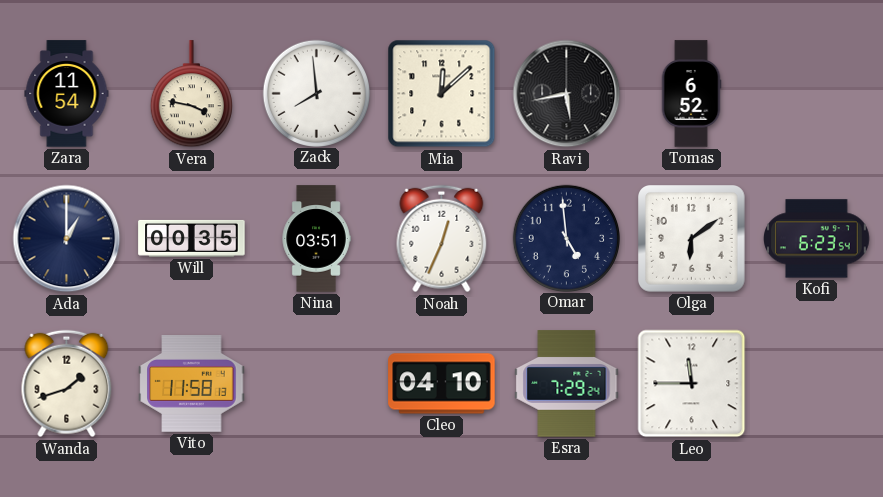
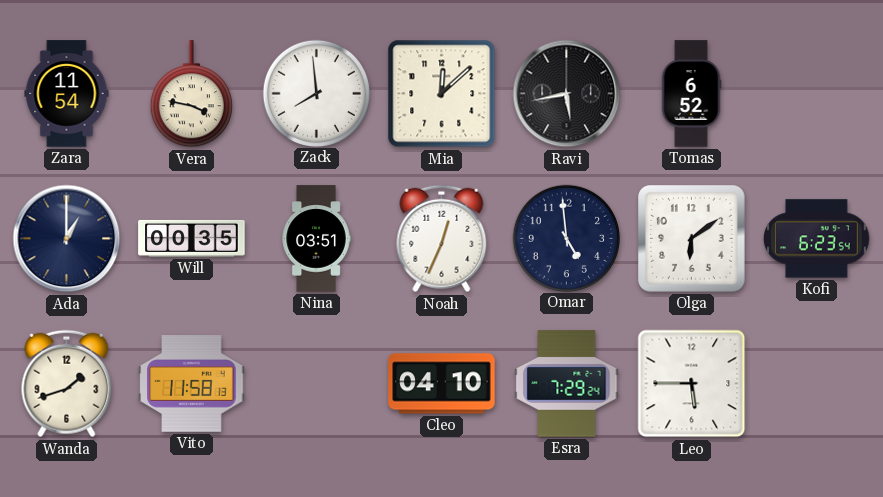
Leo: 11:45 -> 5:45 (692, 384)
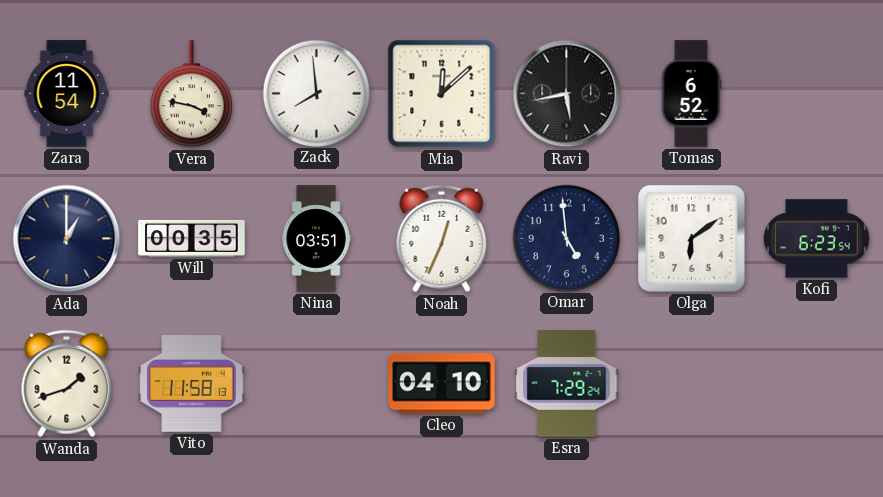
Leo: 5:45 -> none (692, 384)
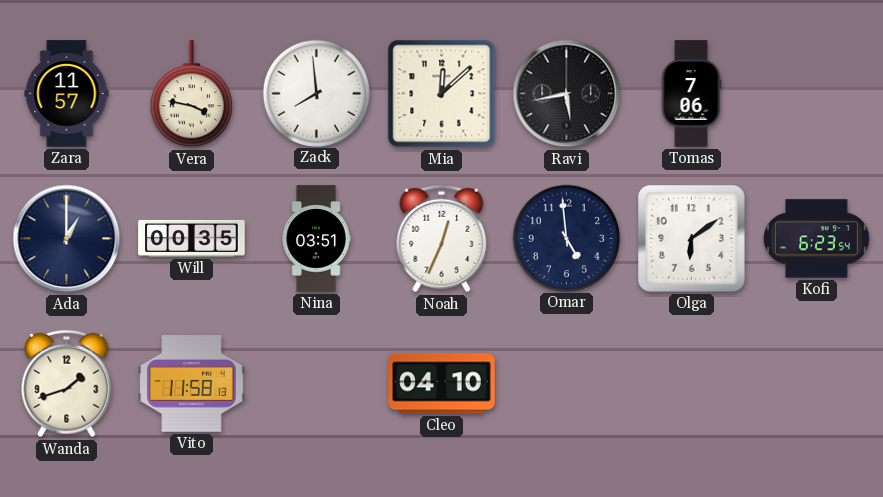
Zara: 11:54 -> 11:57 (67, 94)
Tomas: 6:52 -> 7:06 (691, 94)
Esra: 7:29 -> none (567, 384)
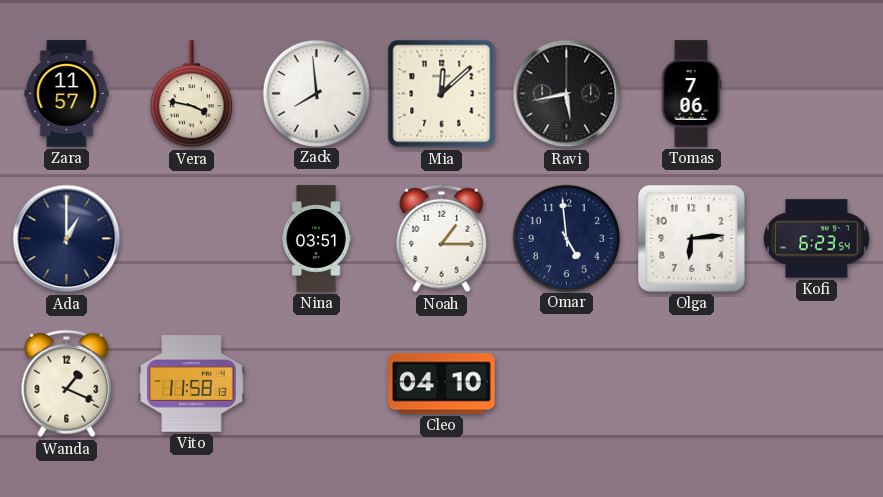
Will: 00:35 -> none (192, 238)
Noah: 12:34 -> 1:15 (442, 239)
Olga: 6:09 -> 6:14 (692, 239)
Wanda: 1:42 -> 1:19 (67, 384)
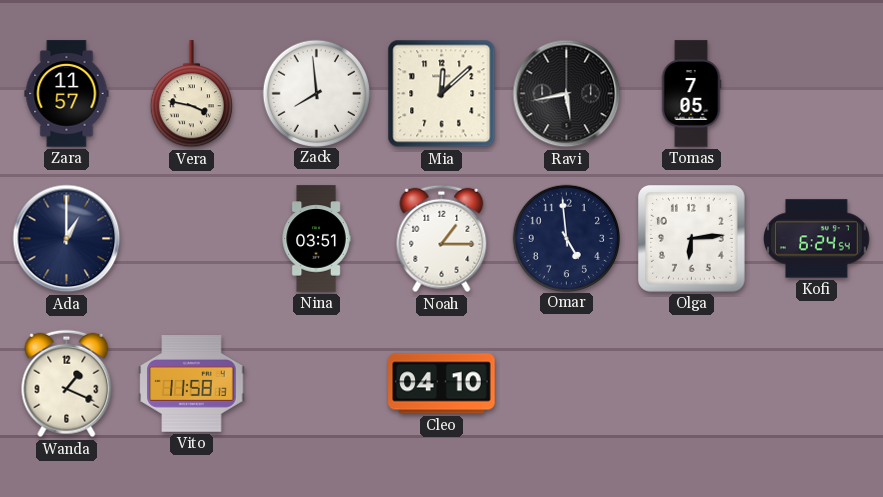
Tomas: 7:06 -> 7:05 (691, 94)
Kofi: 6:23 -> 6:24 (817, 239)
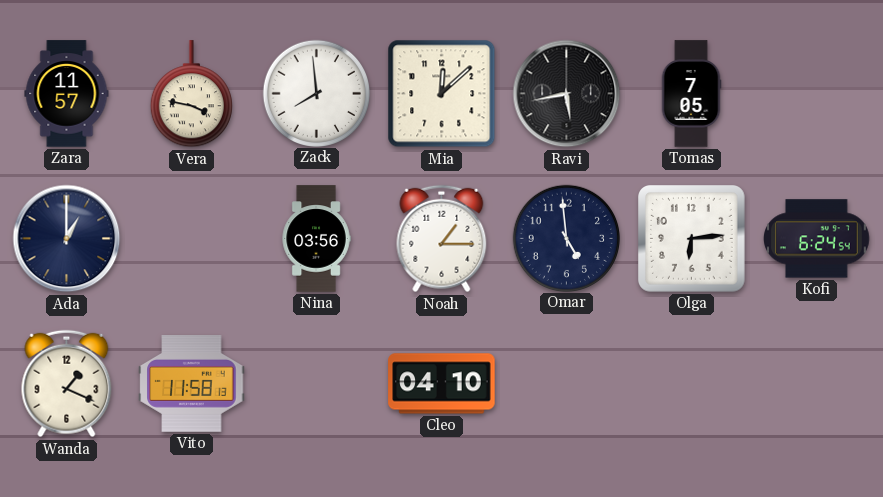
Nina: 03:51 -> 03:56 (316, 239)
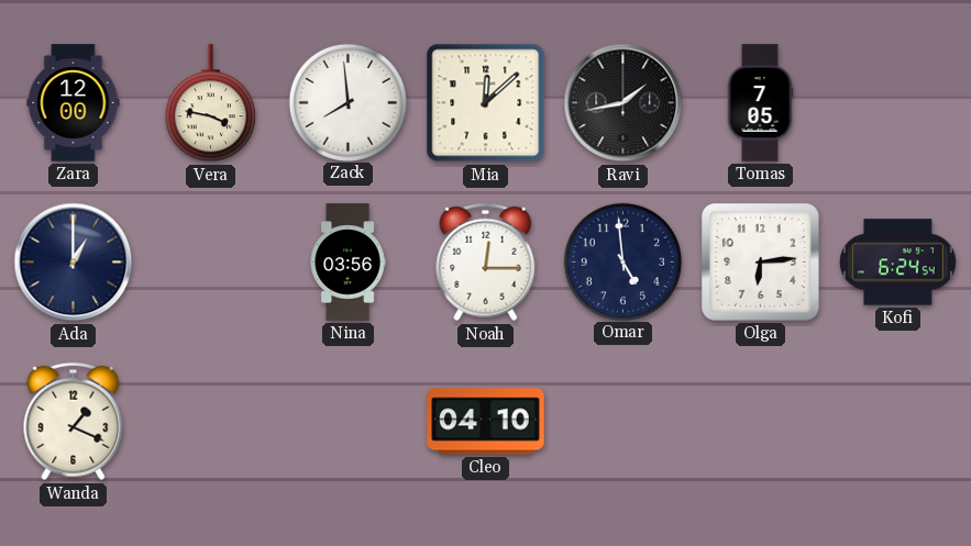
Zara: 11:57 -> 12:00 (74, 103)
Ravi: 5:43 -> 1:43 (624, 103)
Noah: 1:15 -> 12:15 (486, 263)
Vito: 11:58 -> none (192, 384)
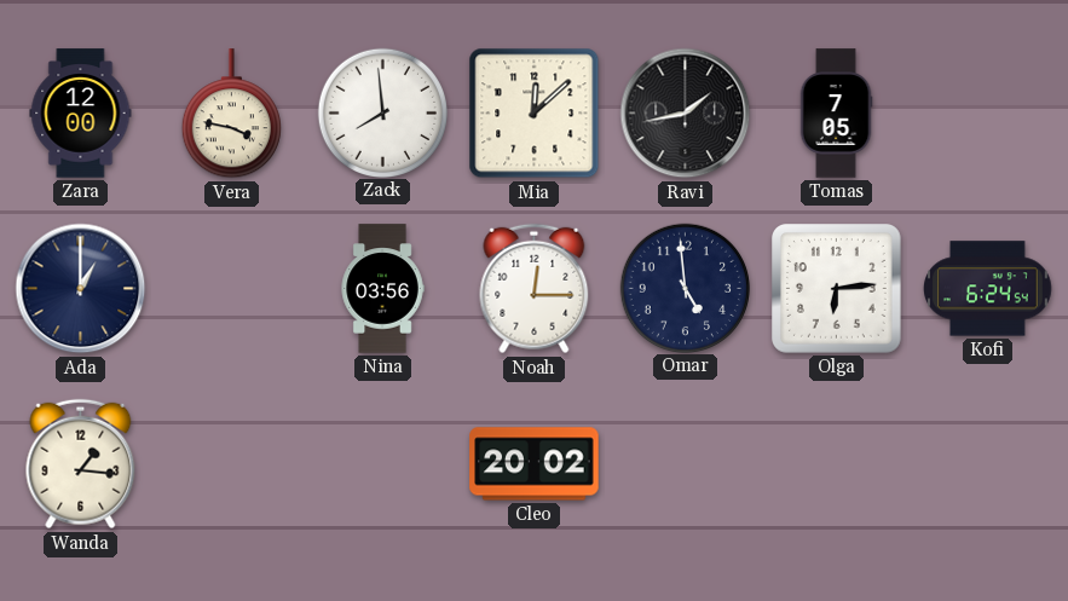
Wanda: 1:19 -> 1:16 (81, 464)
Cleo: 04:10 -> 20:02 (535, 464)
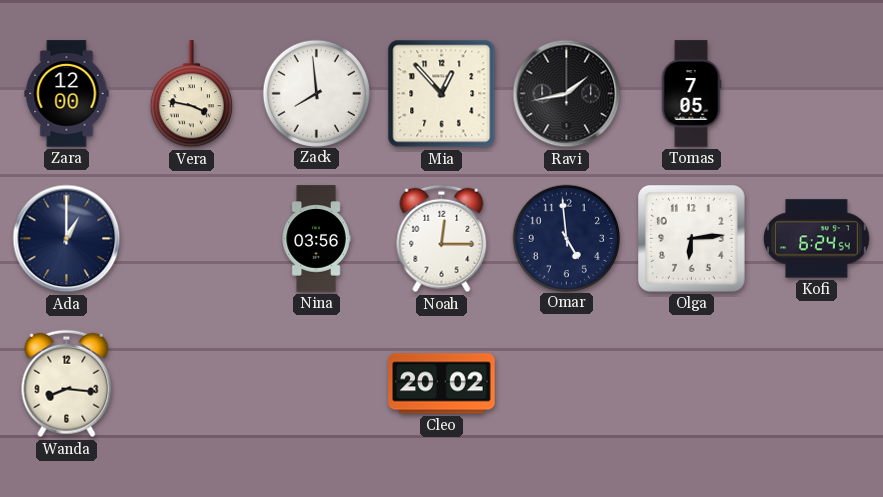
Mia: 12:08 -> 12:53 (442, 94)
Wanda: 1:16 -> 8:16 (67, 384)
